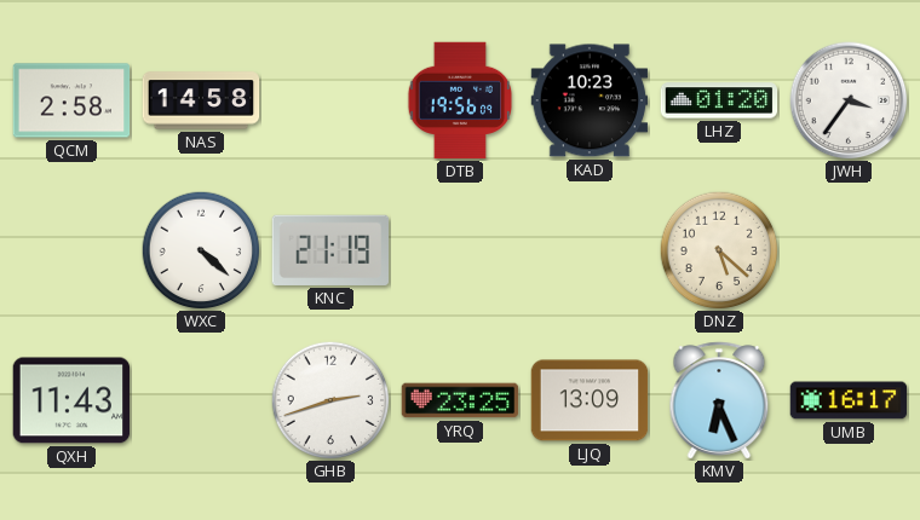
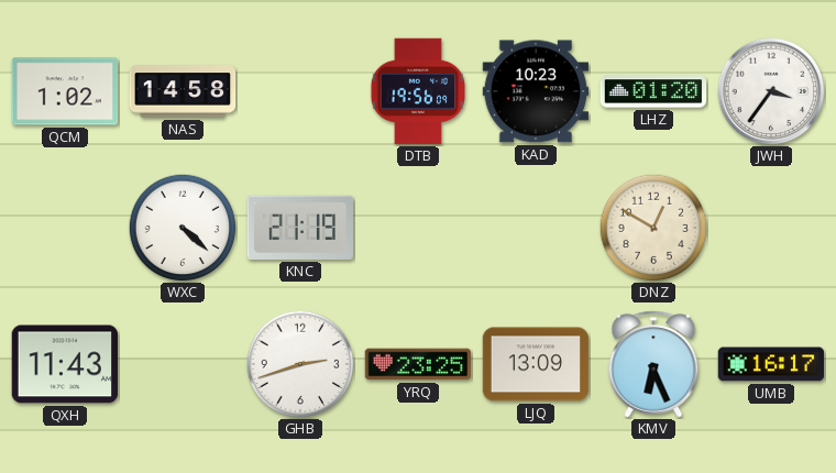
QCM: 2:58 -> 1:02 (65, 91)
DNZ: 5:22 -> 12:50 (653, 228)
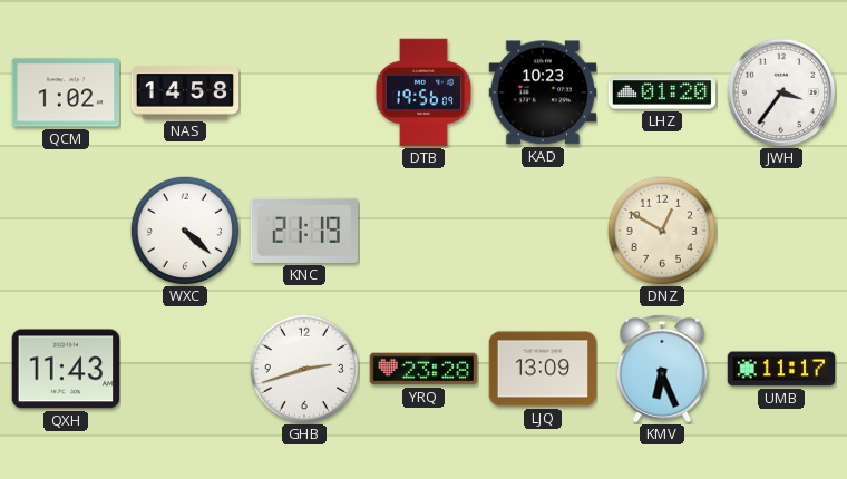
YRQ: 23:25 -> 23:28 (423, 369)
UMB: 16:17 -> 11:17 (781, 369)
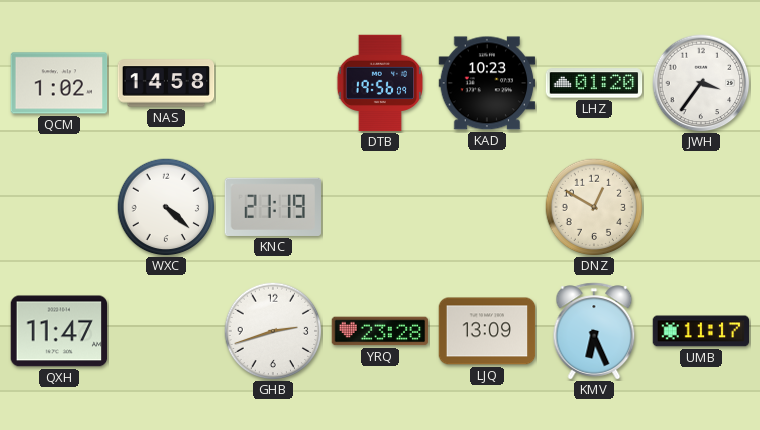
QXH: 11:43 -> 11:47 (59, 331)
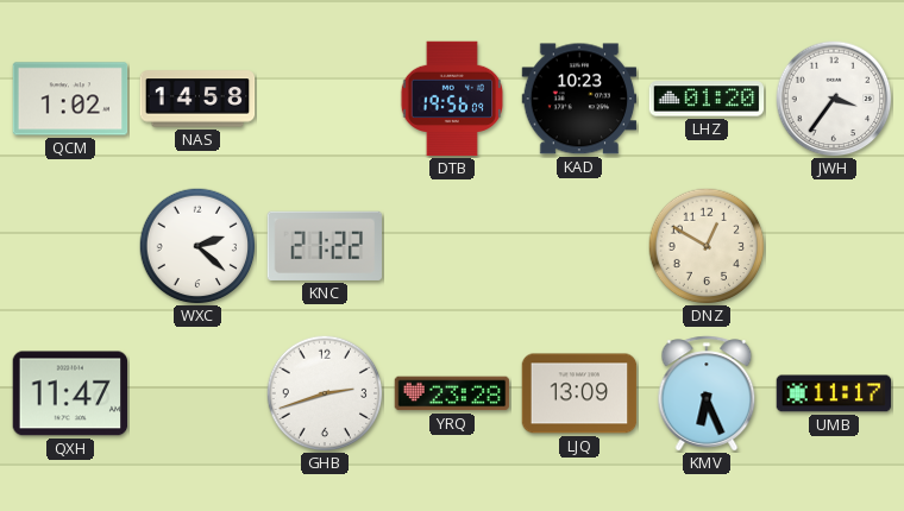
WXC: 4:22 -> 2:22 (197, 246)
KNC: 21:19 -> 21:22 (325, 246)
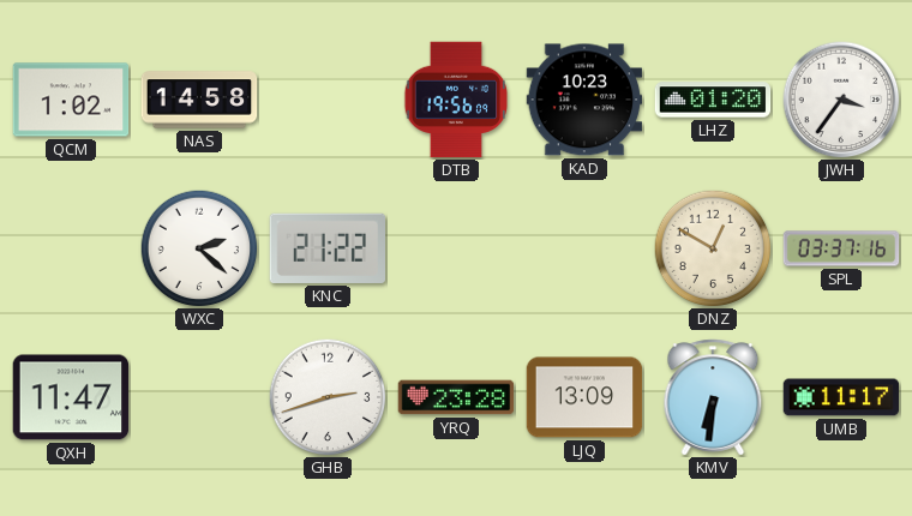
SPL: none -> 03:37 (841, 248)
KMV: 6:26 -> 6:31 (713, 397)
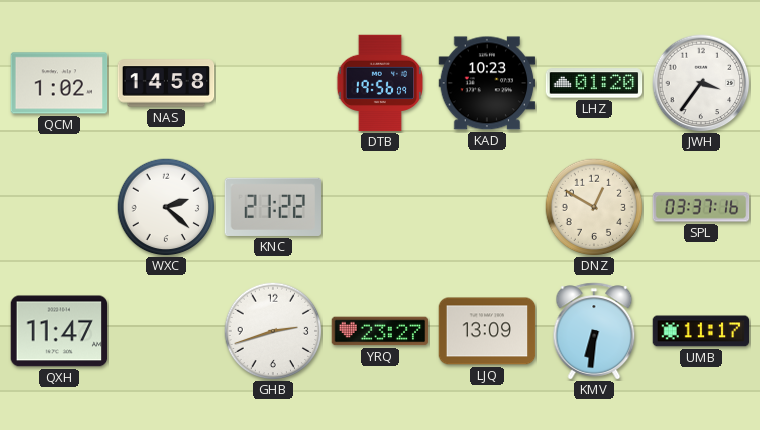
YRQ: 23:28 -> 23:27 (380, 331)
